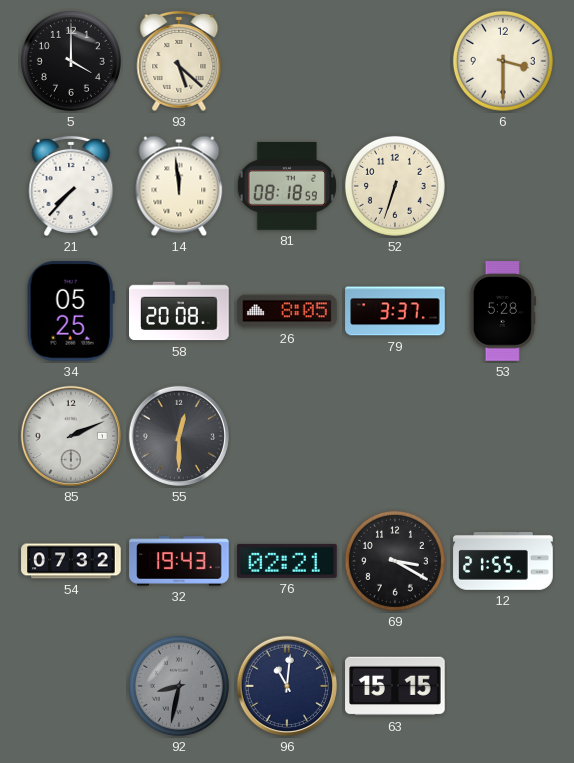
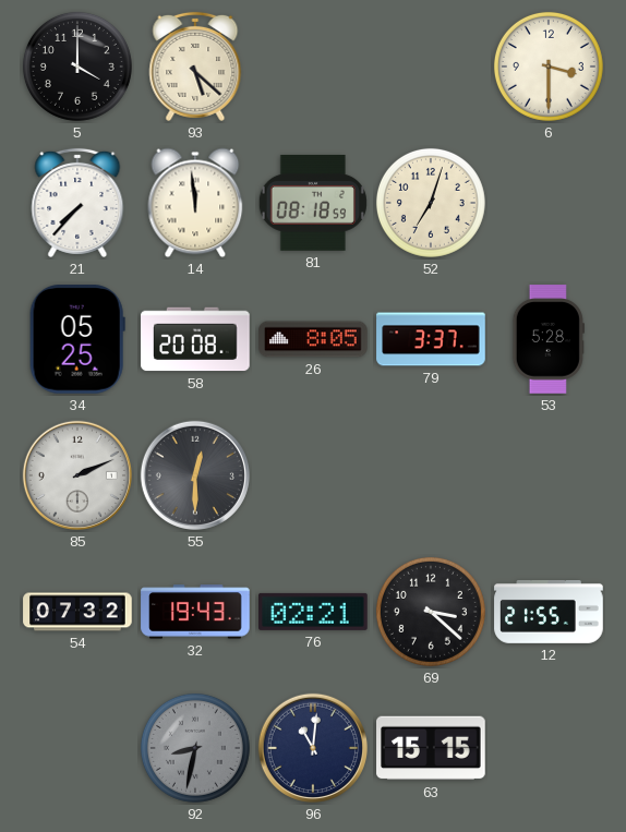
52: 6:33 -> 7:03 (431, 203)
69: 3:20 -> 3:22 (431, 612)
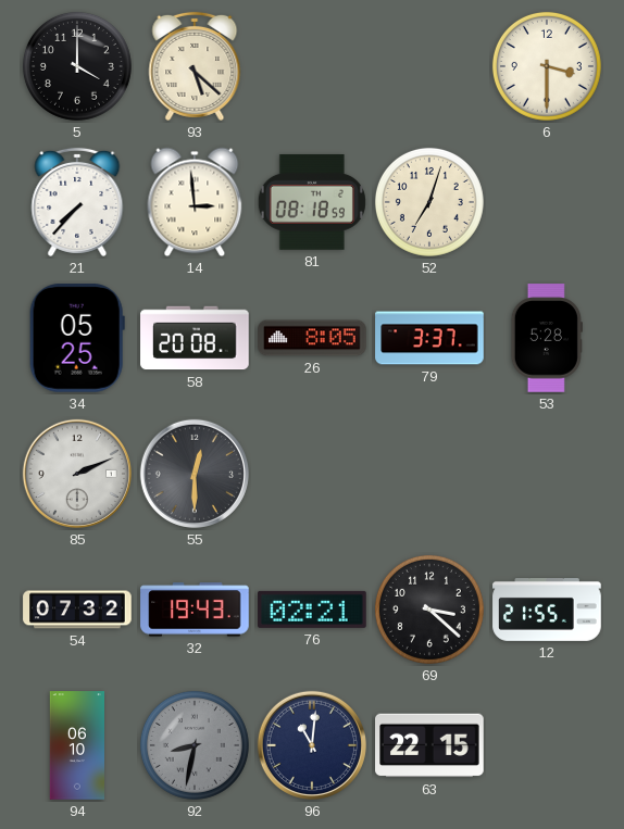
14: 11:59 -> 2:59 (195, 202)
94: none -> 06:10 (77, 745)
63: 15:15 -> 22:15 (429, 745)
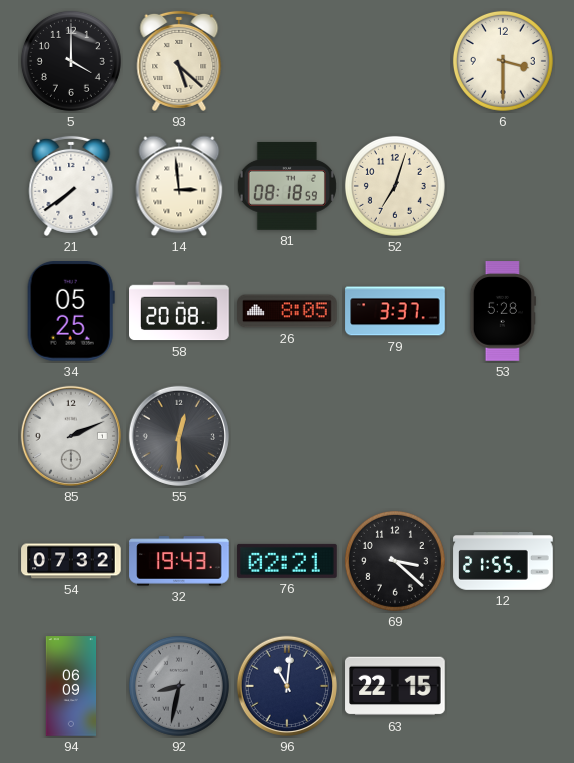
21: 7:37 -> 7:39 (71, 186)
94: 06:10 -> 06:09 (71, 686)
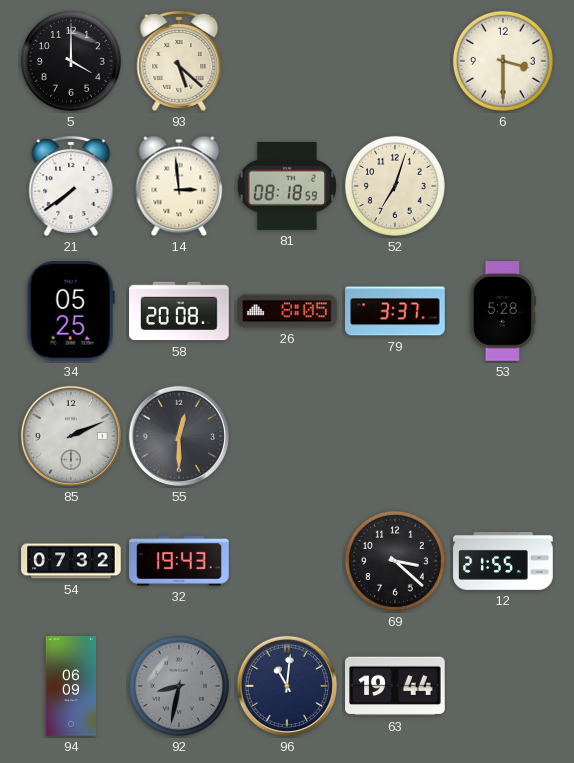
76: 02:21 -> none (287, 561)
63: 22:15 -> 19:44 (395, 686)
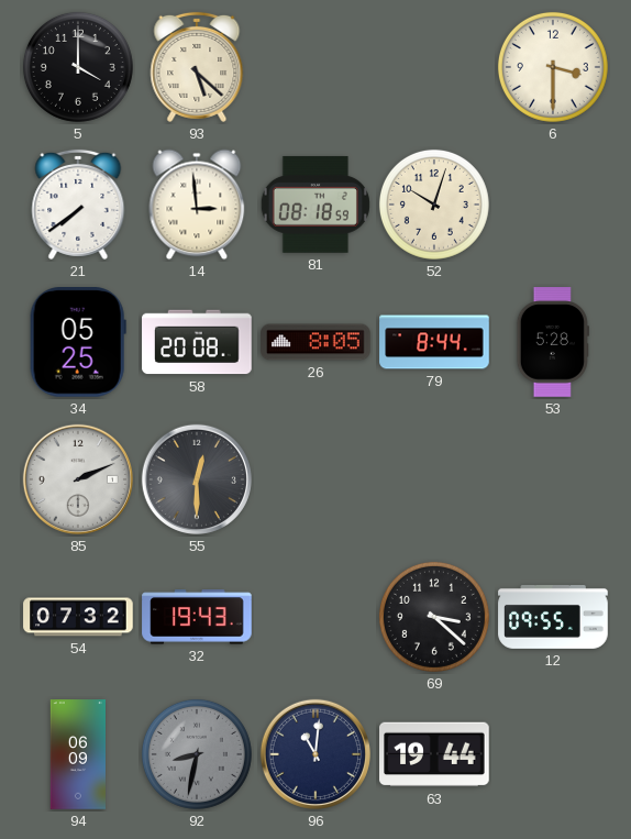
52: 7:03 -> 10:03 (434, 205)
79: 3:37 -> 8:44 (434, 342)
12: 21:55 -> 09:55 (553, 618)
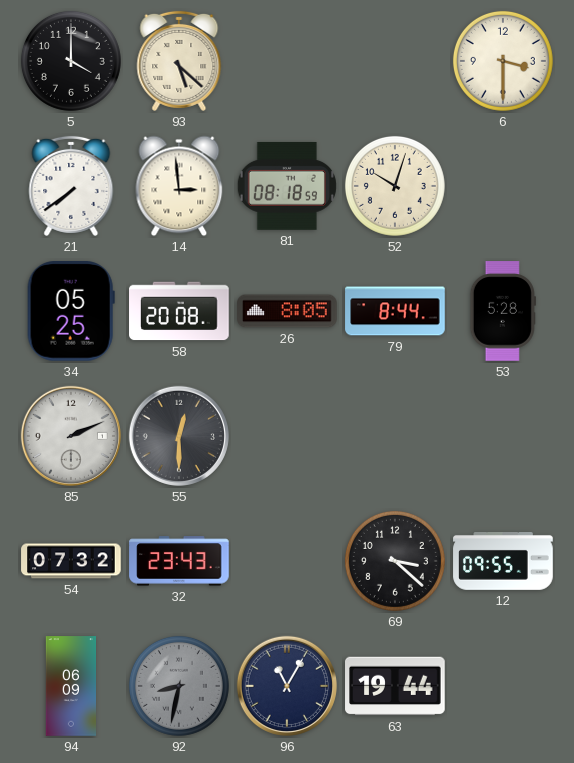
32: 19:43 -> 23:43 (179, 561)
96: 11:01 -> 11:05 (287, 686)
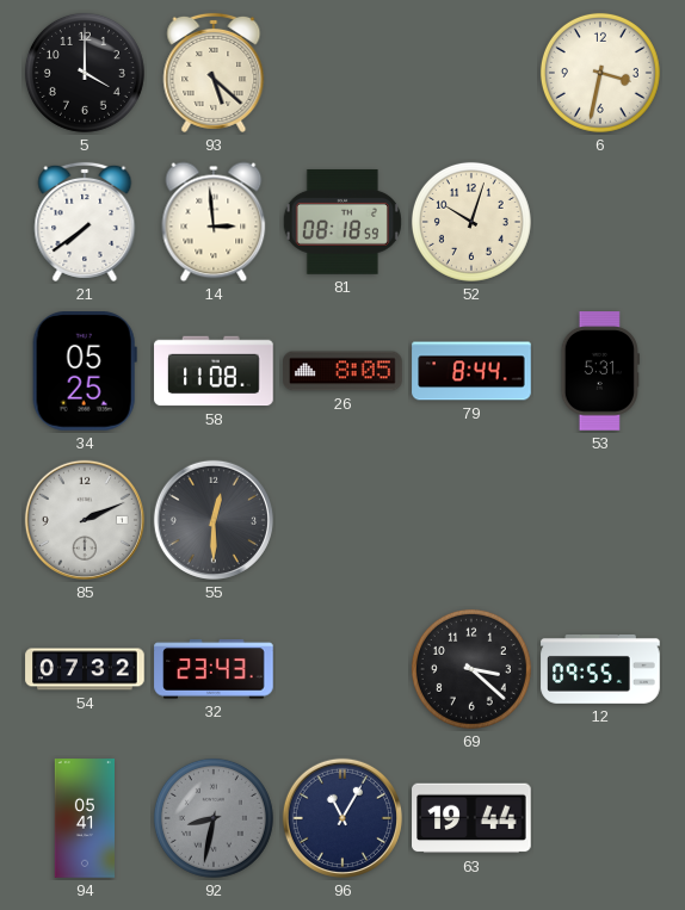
6: 3:30 -> 3:32 (600, 73)
58: 20:08 -> 11:08 (214, 371)
53: 5:28 -> 5:31 (600, 371)
94: 06:09 -> 05:41 (85, 818)
